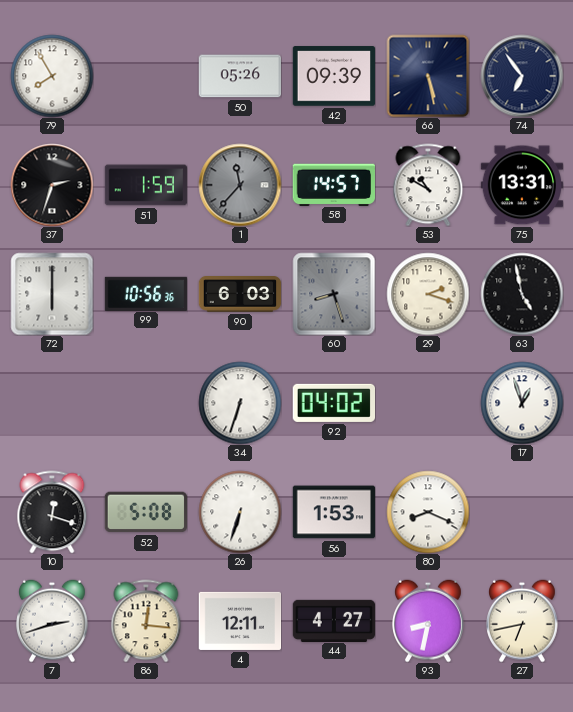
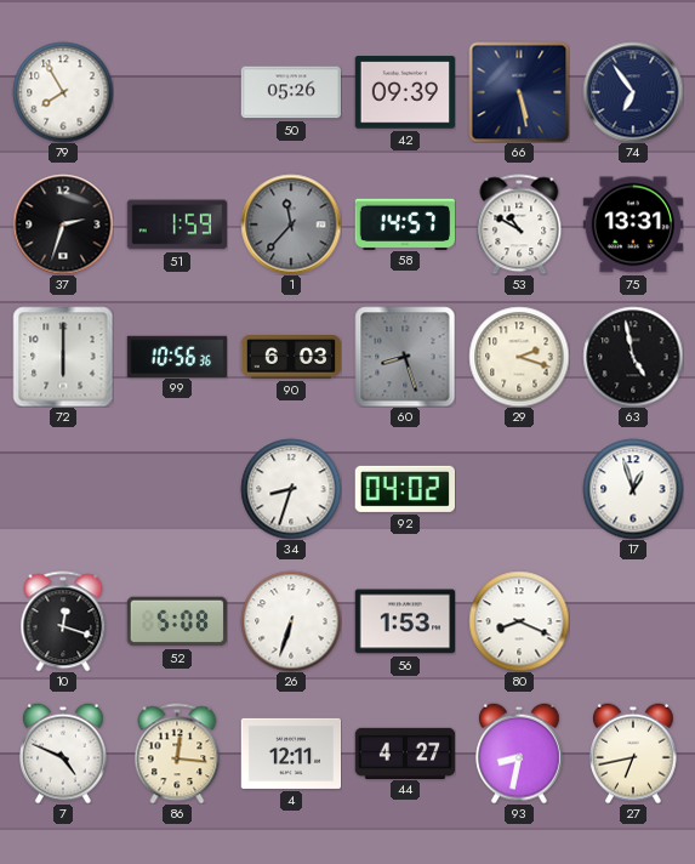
34: 6:33 -> 8:33 (291, 489)
7: 2:42 -> 4:49 (64, 754)
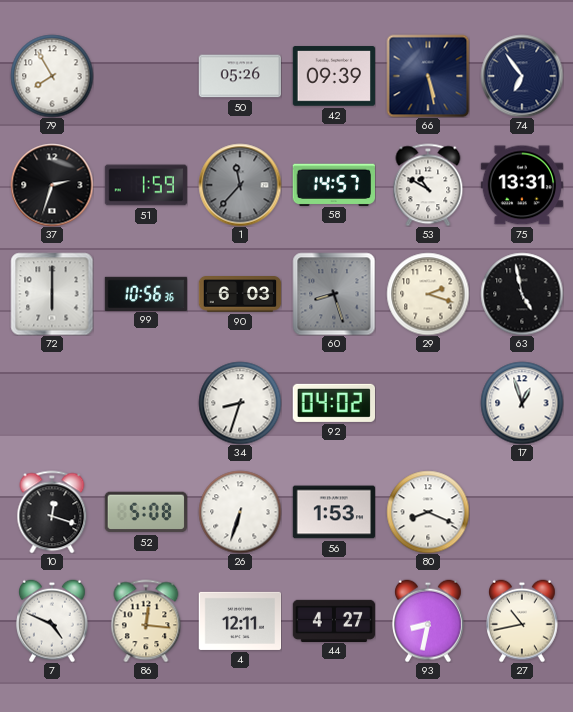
27: 6:43 -> 10:43 (523, 621)
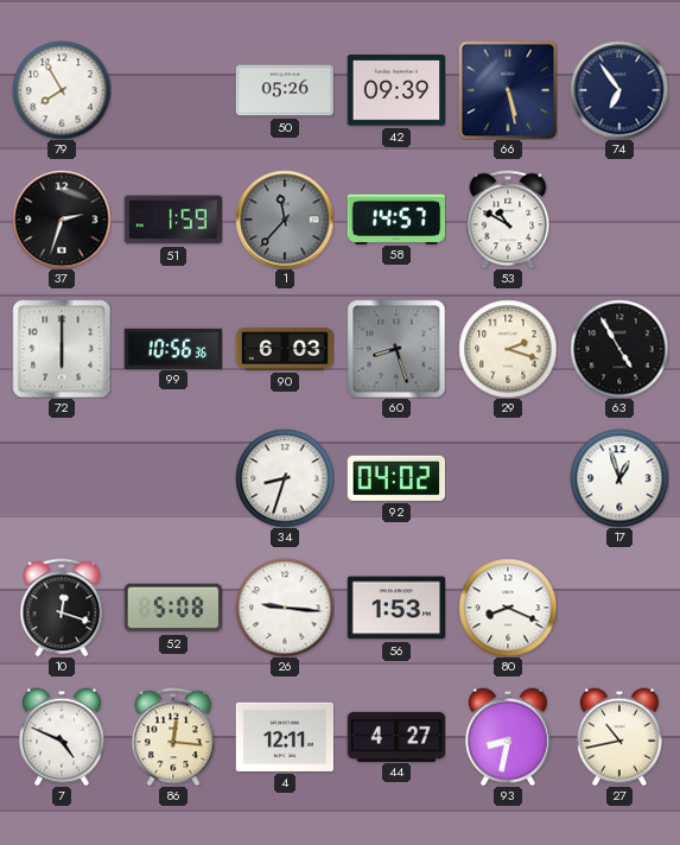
75: 13:31 -> none (521, 185)
63: 4:58 -> 4:55 (619, 349)
26: 6:33 -> 9:16 (285, 608)
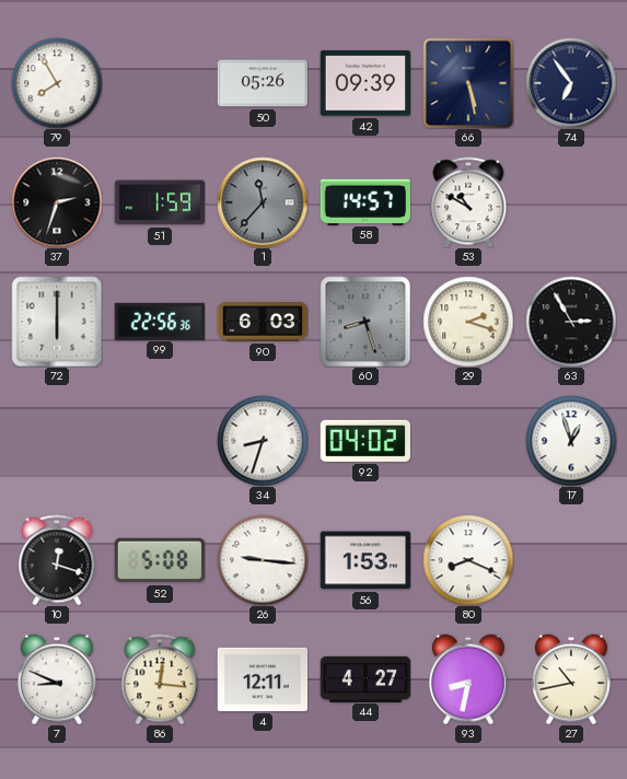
99: 10:56 -> 22:56 (160, 321)
63: 4:55 -> 2:55 (571, 322)
7: 4:49 -> 8:49 (58, 679)
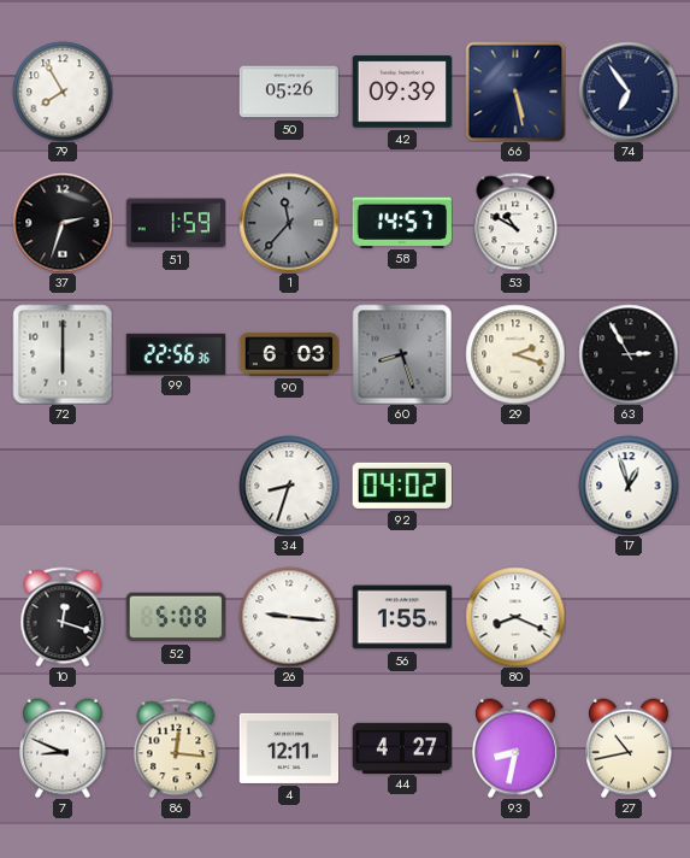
56: 1:53 -> 1:55 (402, 617)
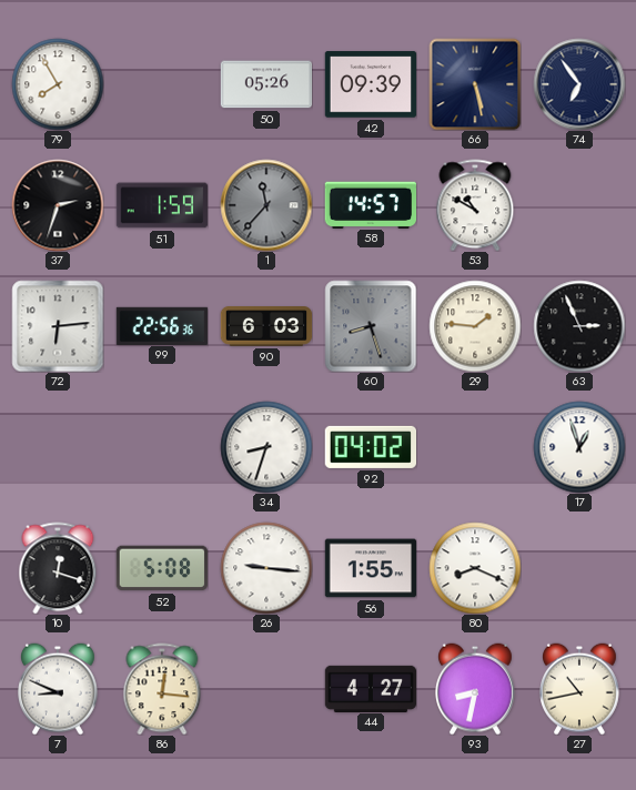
72: 6:00 -> 6:14 (58, 326)
29: 2:18 -> 1:46 (475, 326)
63: 2:55 -> 2:56 (579, 326)
4: 12:11 -> none (289, 748)
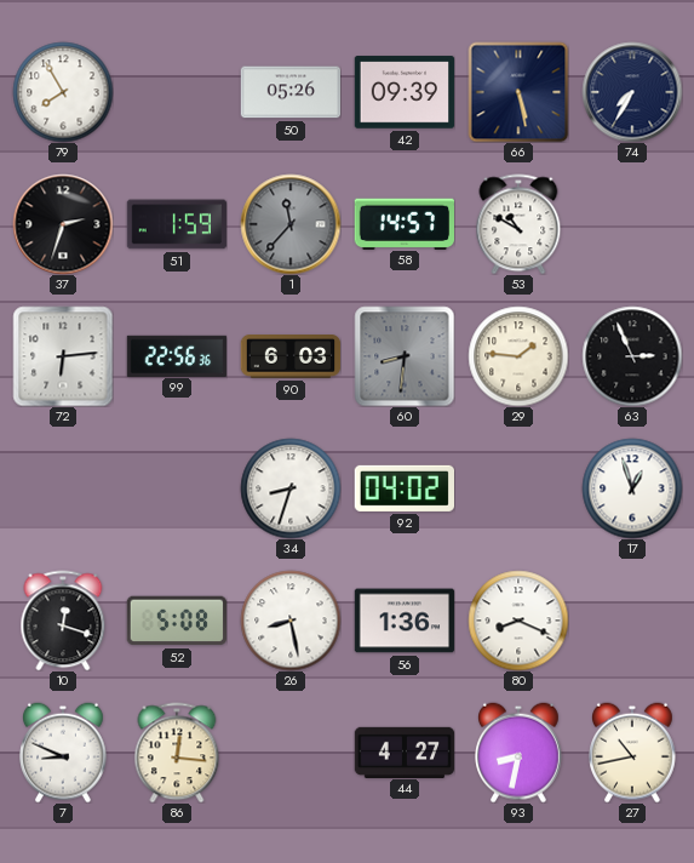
74: 6:54 -> 7:35 (632, 92)
60: 8:27 -> 8:31 (405, 356)
26: 9:16 -> 8:28 (291, 621)
56: 1:55 -> 1:36 (405, 621)
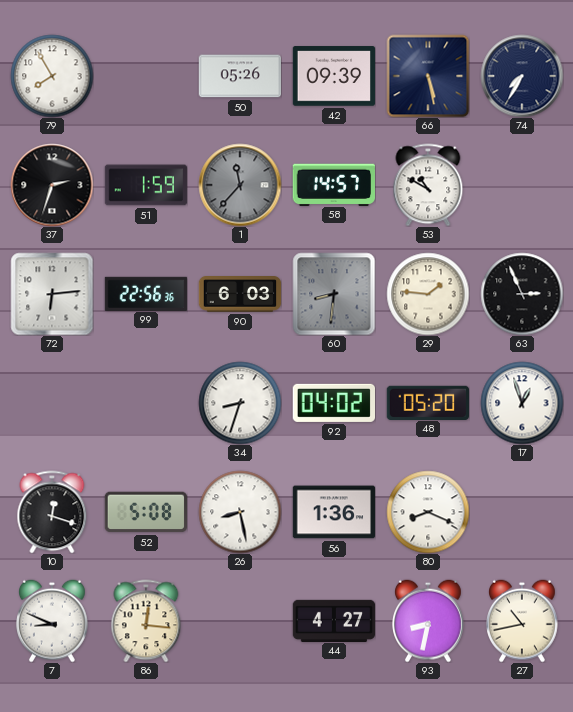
48: none -> 05:20 (427, 402)
